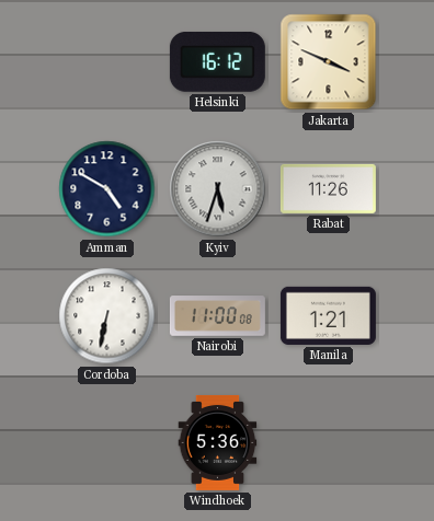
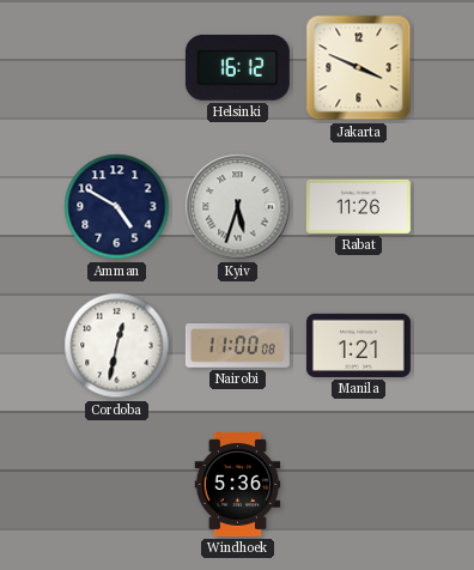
Cordoba: 6:32 -> 12:32 (117, 346)
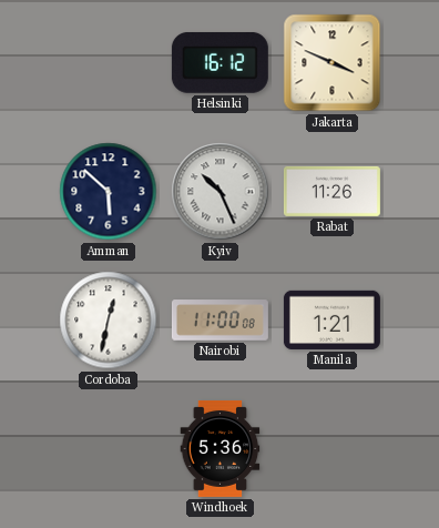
Amman: 4:50 -> 5:52 (109, 192)
Kyiv: 5:33 -> 10:26 (221, 192)
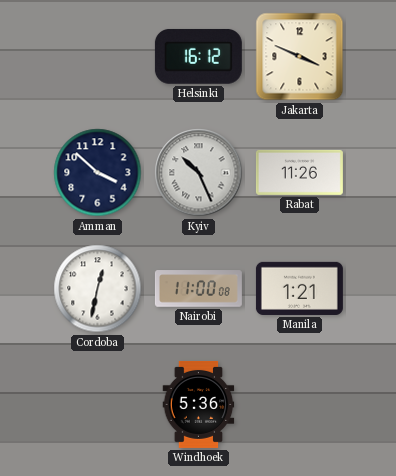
Amman: 5:52 -> 3:52 (98, 173)
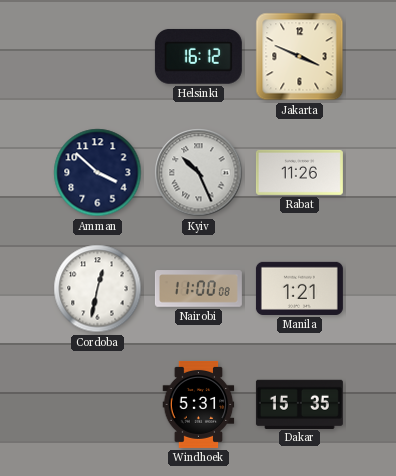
Windhoek: 5:36 -> 5:31 (199, 404)
Dakar: none -> 15:35 (299, 404)
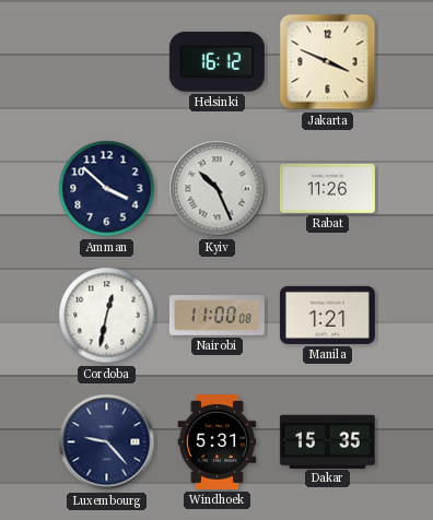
Luxembourg: none -> 9:23 (107, 442)
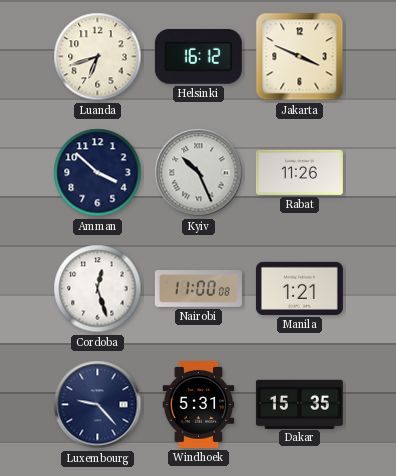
Luanda: none -> 6:42 (98, 57)
Cordoba: 12:32 -> 12:27 (98, 289)
